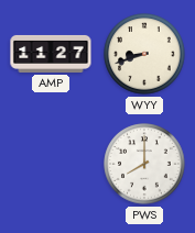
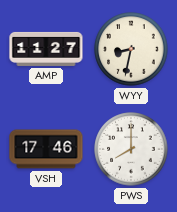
WYY: 8:42 -> 8:32 (131, 49)
VSH: none -> 17:46 (46, 149)
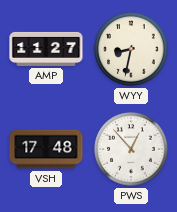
VSH: 17:46 -> 17:48 (46, 149)
PWS: 8:00 -> 12:53 (131, 149)
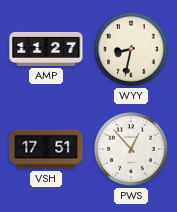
VSH: 17:48 -> 17:51 (46, 149)
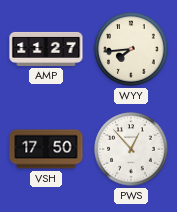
WYY: 8:32 -> 7:44 (131, 49)
VSH: 17:51 -> 17:50 (46, 149)
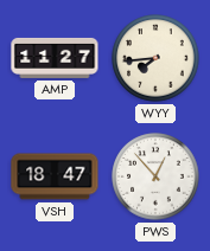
VSH: 17:50 -> 18:47 (55, 176)
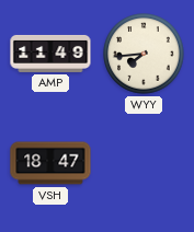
AMP: 11:27 -> 11:49 (50, 54)
PWS: 12:53 -> none (155, 176)
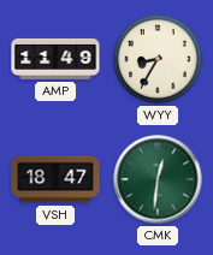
WYY: 7:44 -> 8:35 (158, 59)
CMK: none -> 12:31 (158, 179)
